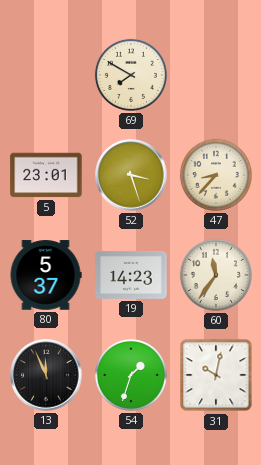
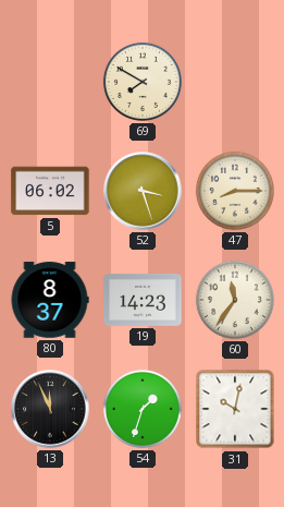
5: 23:01 -> 06:02 (50, 191)
47: 8:37 -> 8:15 (235, 191)
80: 5:37 -> 8:37 (50, 300)
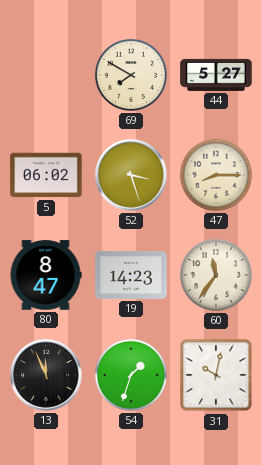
44: none -> 5:27 (216, 75)
80: 8:37 -> 8:47 (46, 275)
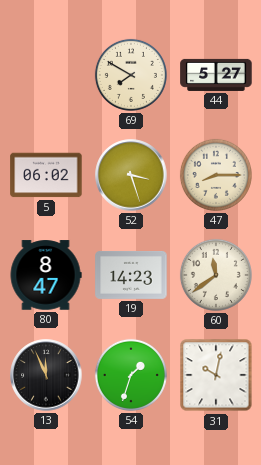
60: 11:36 -> 11:39 (216, 275)
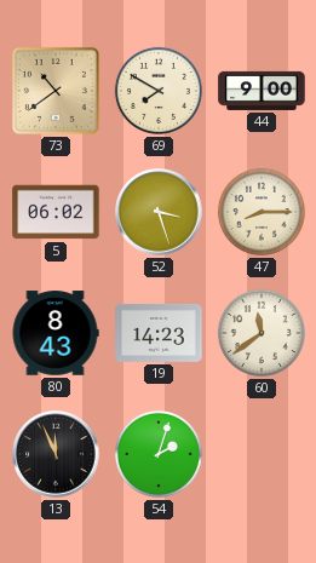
73: none -> 10:39 (56, 91)
44: 5:27 -> 9:00 (262, 91)
80: 8:47 -> 8:43 (56, 333)
54: 1:33 -> 2:03 (159, 454)
31: 10:02 -> none (216, 375)
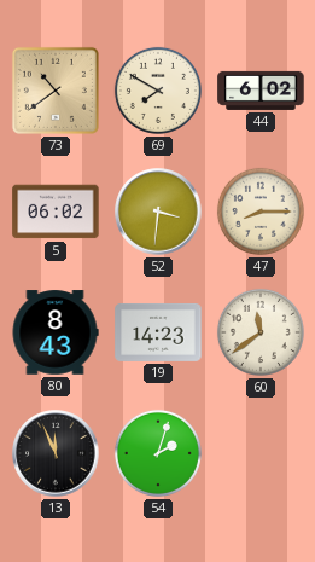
44: 9:00 -> 6:02 (261, 91)
52: 3:27 -> 3:31 (158, 212)
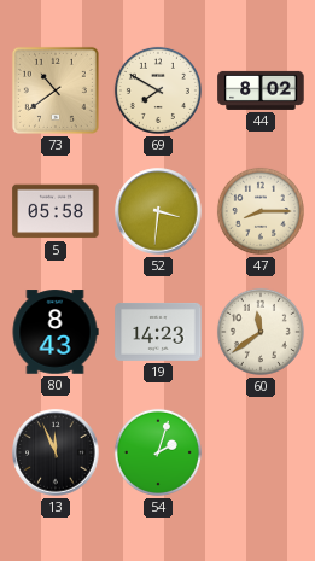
44: 6:02 -> 8:02 (261, 90)
5: 06:02 -> 05:58 (56, 211)
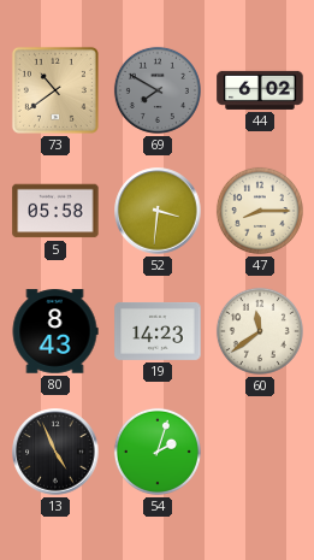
69 dial: cream -> grey (158, 90)
44: 8:02 -> 6:02 (260, 90)
13: 11:56 -> 4:56 (55, 452)
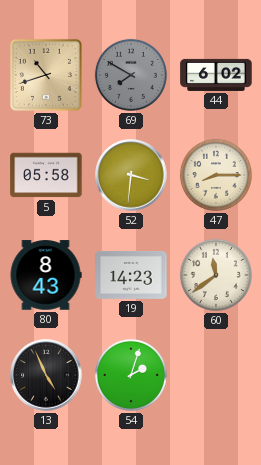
73: 10:39 -> 10:42 (46, 75)
